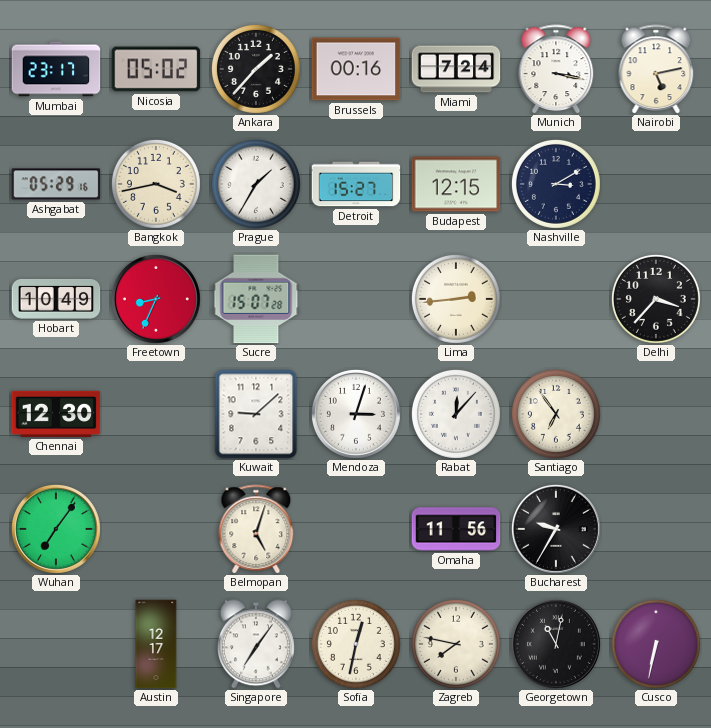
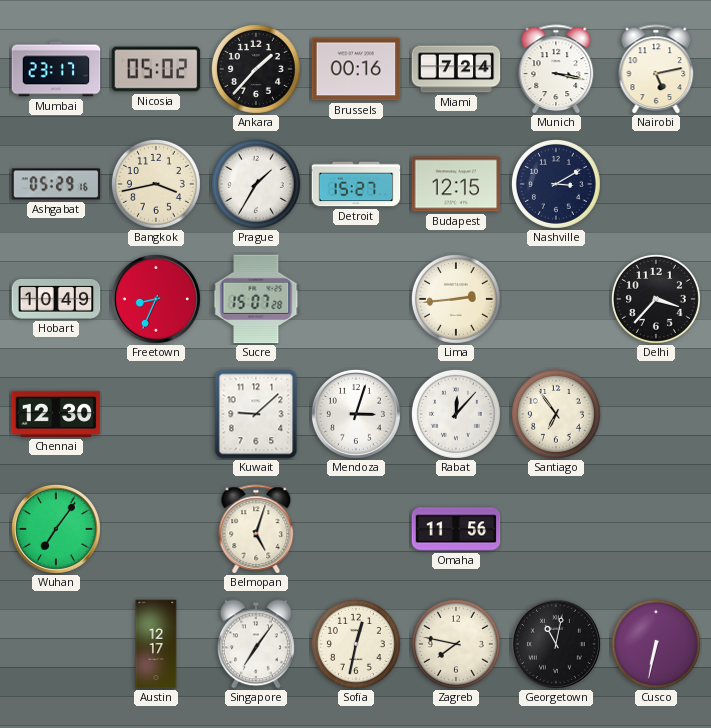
Bucharest: 9:35 -> none (556, 529)
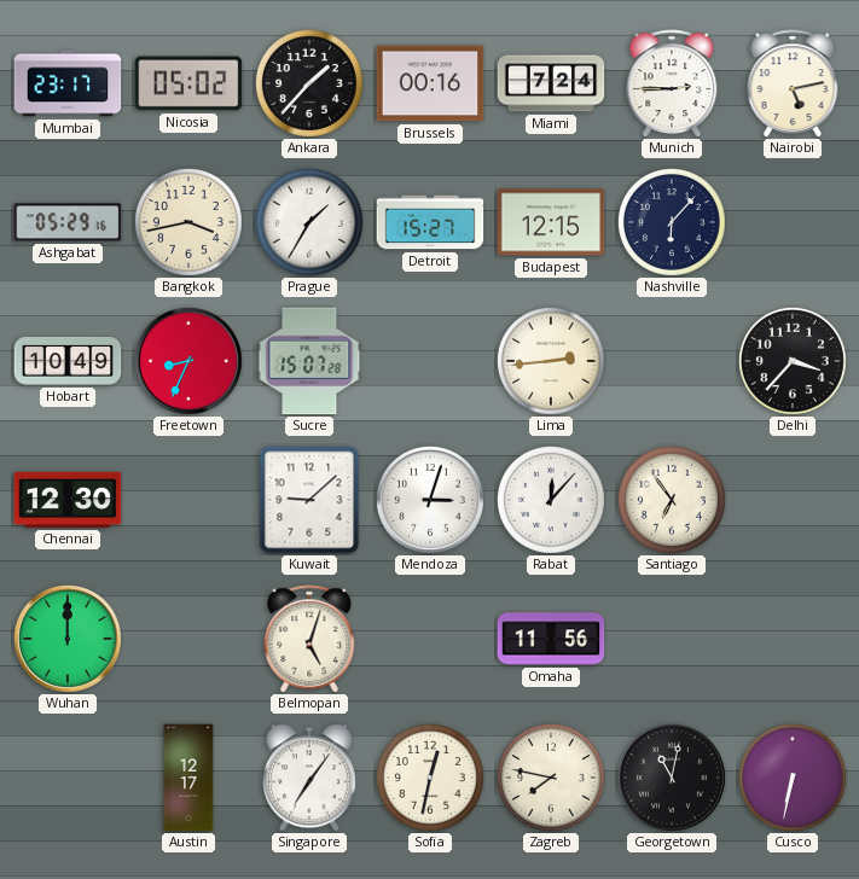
Munich: 3:17 -> 2:45 (672, 83)
Nashville: 3:10 -> 6:07 (672, 222)
Wuhan: 7:06 -> 12:00 (68, 639)
